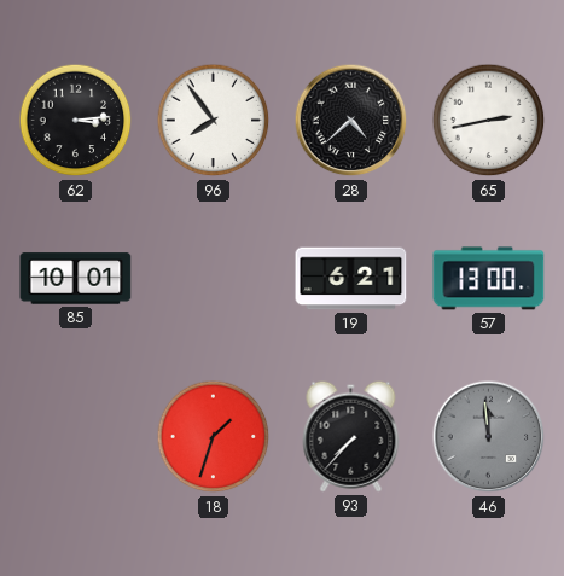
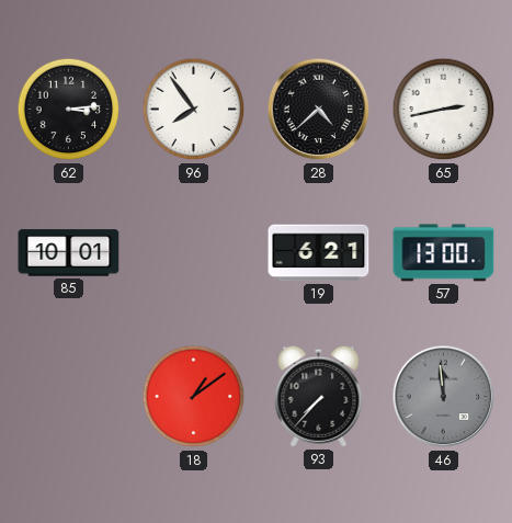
18: 1:33 -> 1:09 (194, 397)
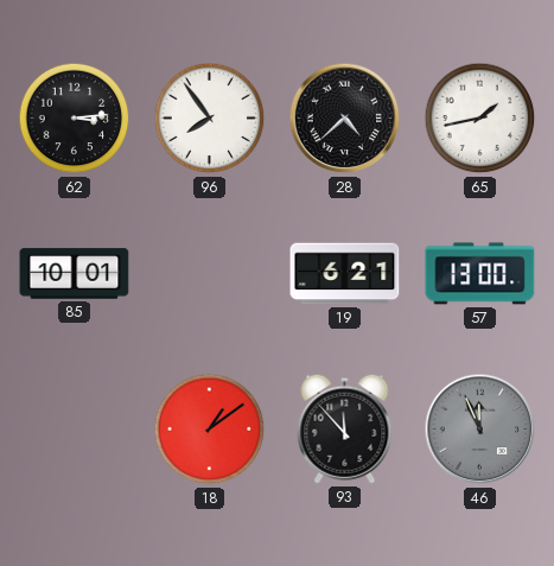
65: 2:43 -> 1:43 (480, 119)
93: 7:37 -> 11:53 (345, 428)
46: 11:59 -> 11:56 (480, 430)
